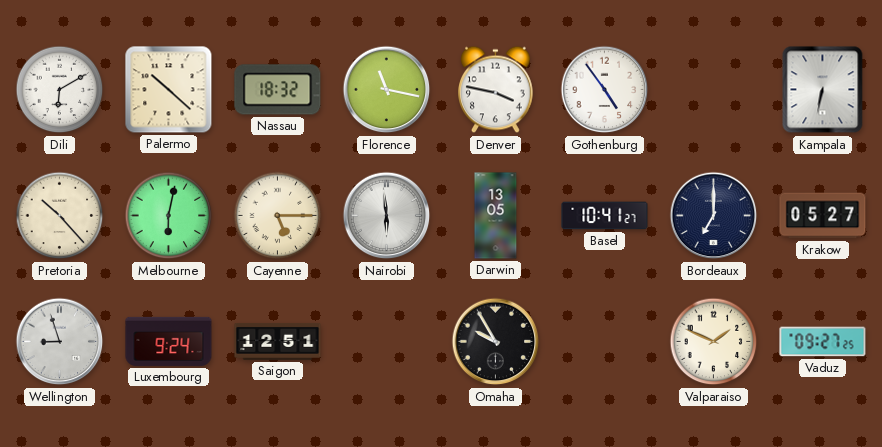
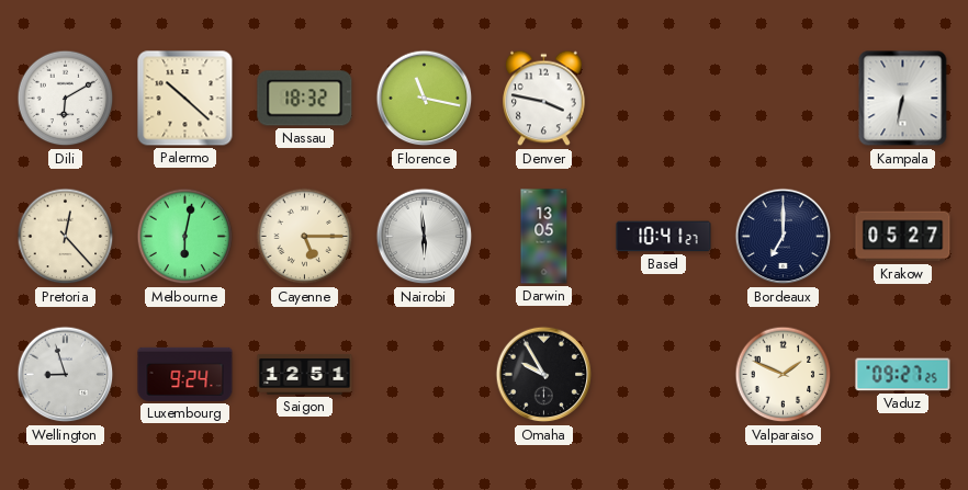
Gothenburg: 4:54 -> none (605, 90)
Pretoria: 10:23 -> 12:23 (66, 237)
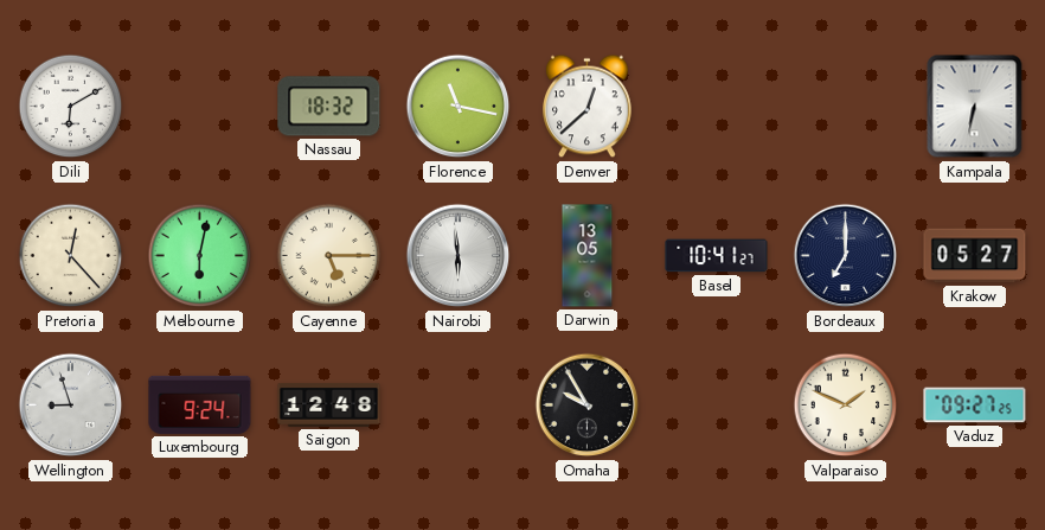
Palermo: 10:22 -> none (185, 99)
Denver: 3:47 -> 12:38 (588, 107)
Saigon: 12:51 -> 12:48 (329, 404)
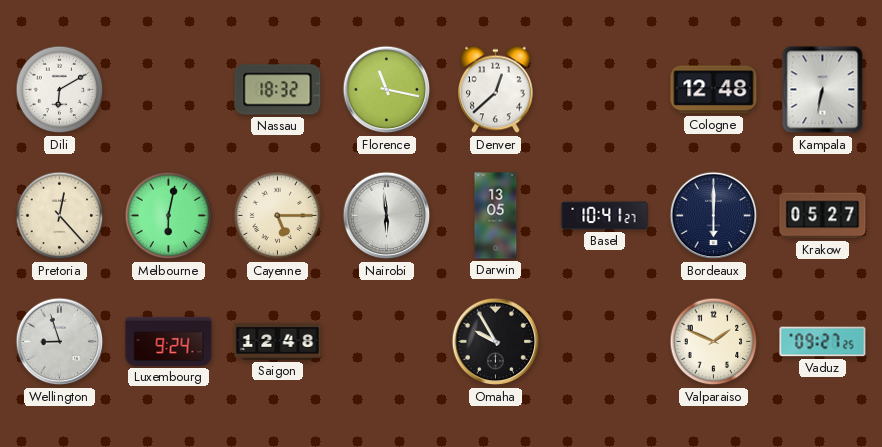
Cologne: none -> 12:48 (714, 90)
Bordeaux: 7:00 -> 6:00 (714, 216)
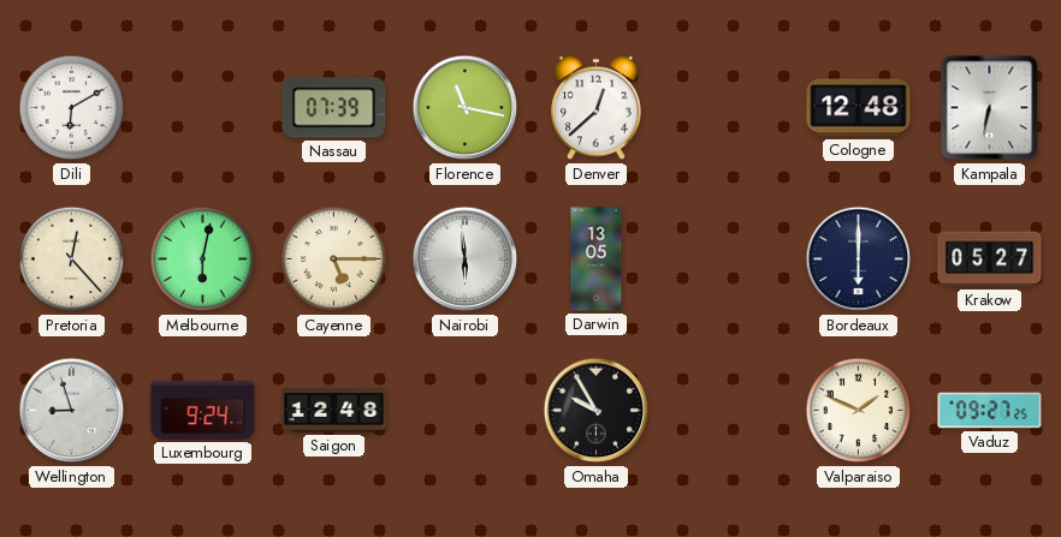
Nassau: 18:32 -> 07:39 (334, 108)
Basel: 10:41 -> none (605, 216)
